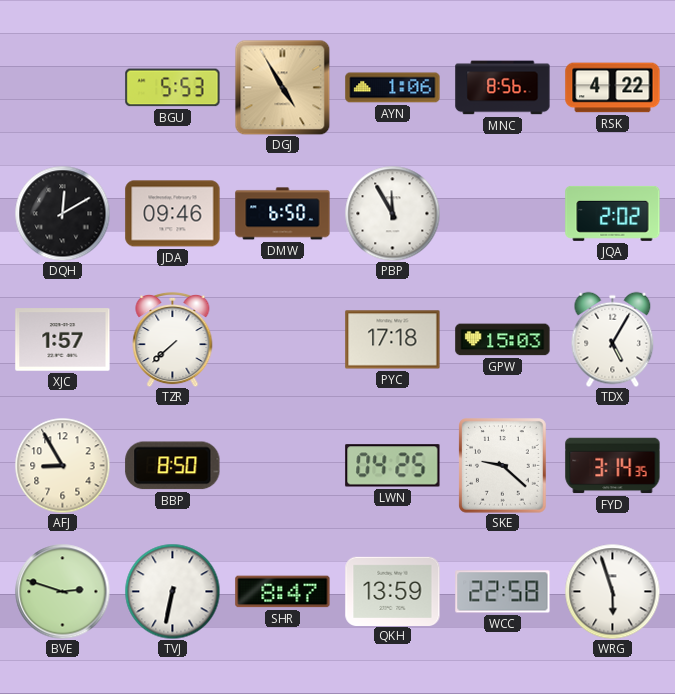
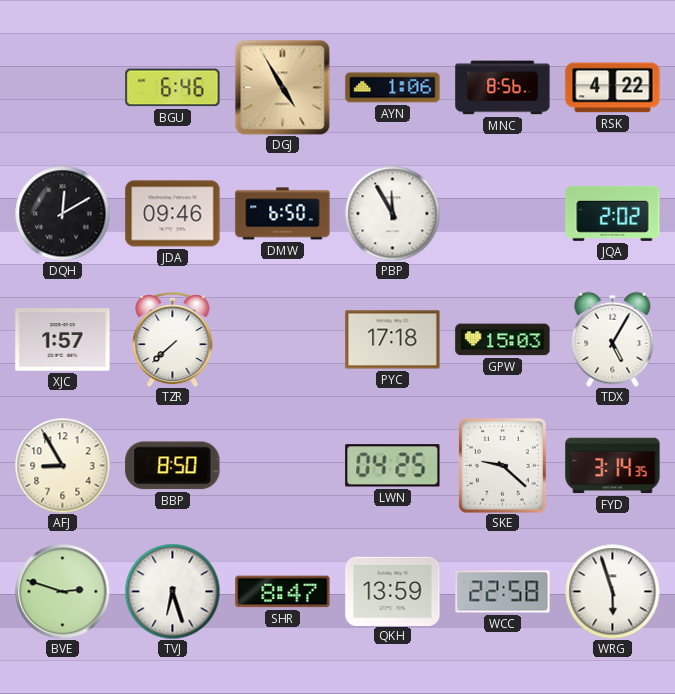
BGU: 5:53 -> 6:46 (173, 88)
TVJ: 6:32 -> 6:27 (172, 591)
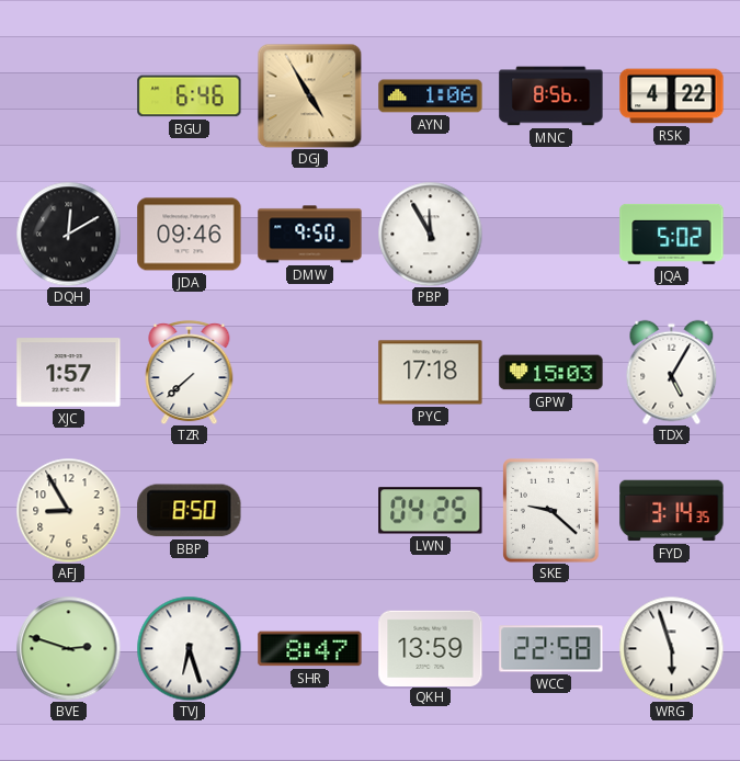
DMW: 6:50 -> 9:50 (310, 235)
JQA: 2:02 -> 5:02 (672, 234)
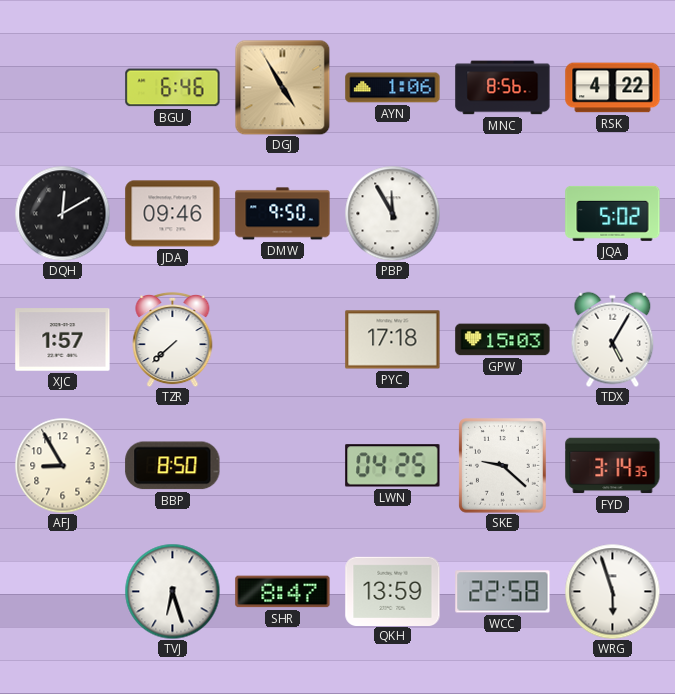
BVE: 2:48 -> none (68, 648)
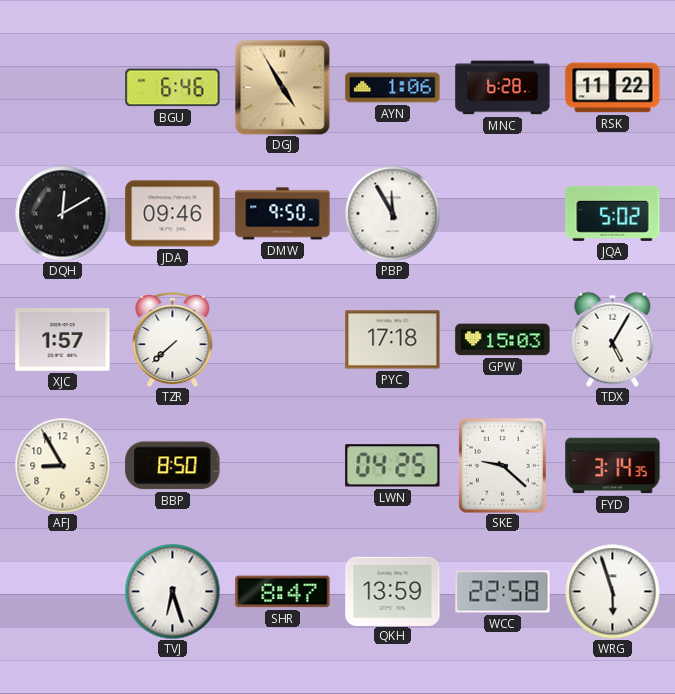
MNC: 8:56 -> 6:28 (503, 88)
RSK: 4:22 -> 11:22 (613, 88)
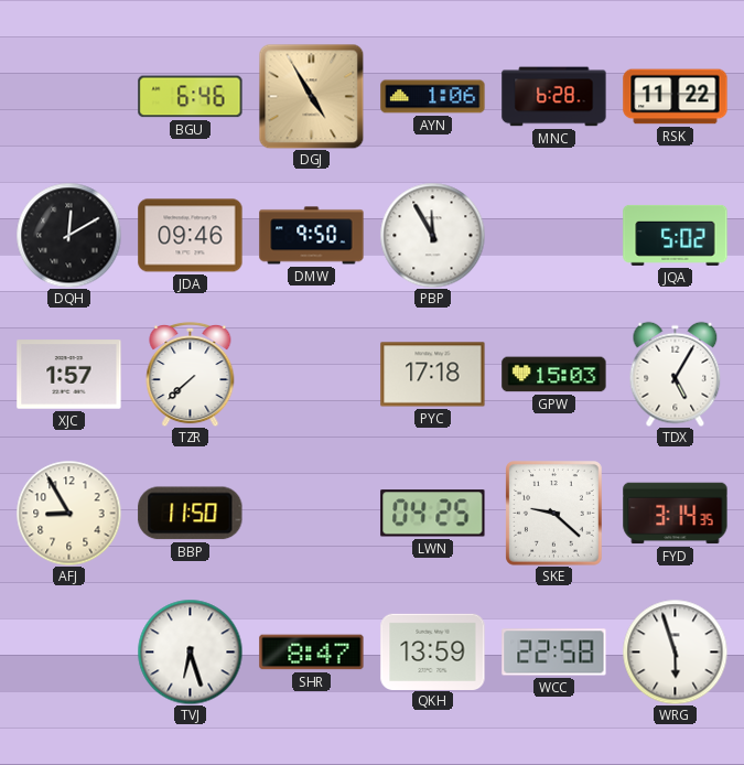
BBP: 8:50 -> 11:50 (191, 514)
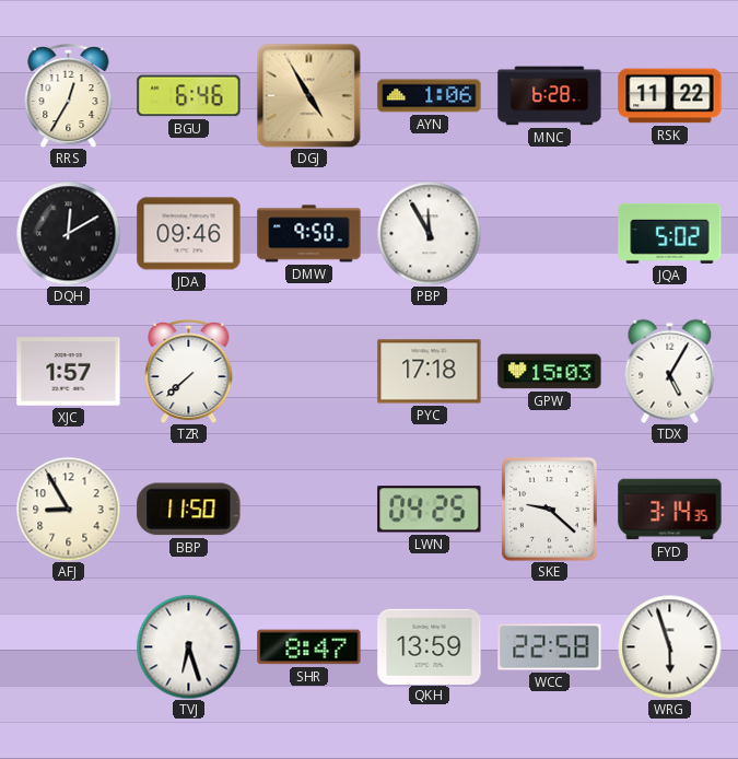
RRS: none -> 12:35 (69, 95)
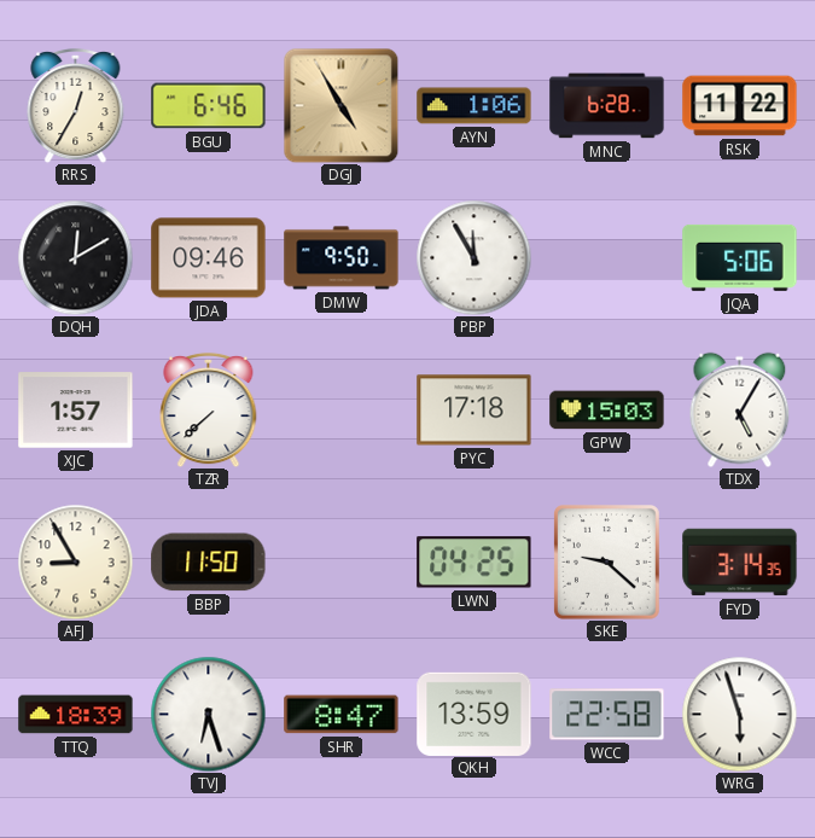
JQA: 5:02 -> 5:06 (740, 257)
TTQ: none -> 18:39 (76, 715)
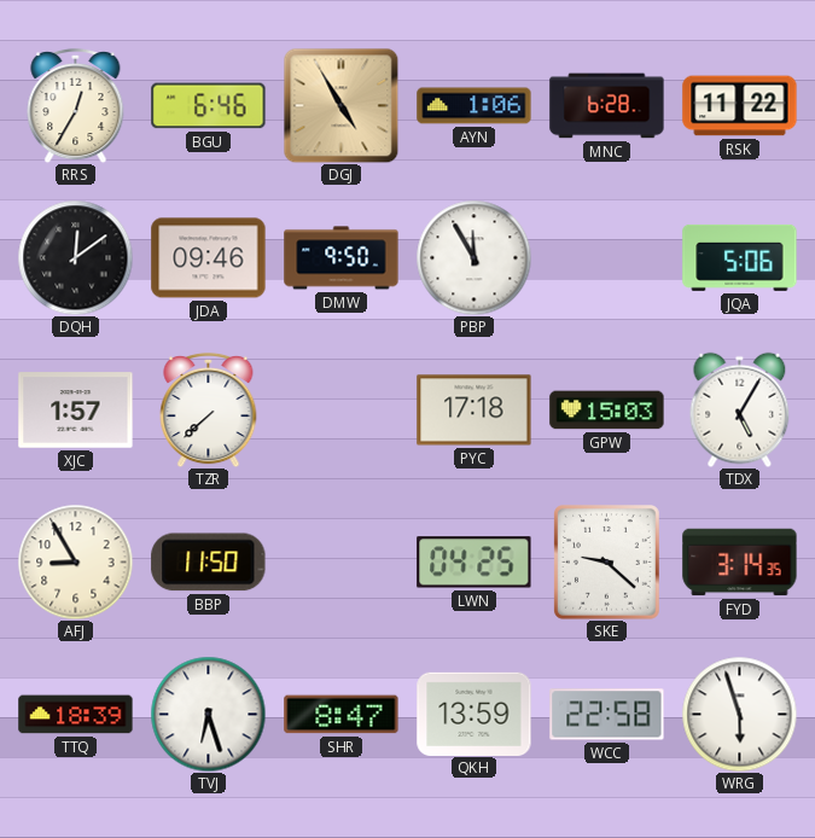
DQH: 12:10 -> 12:09 (75, 257)
